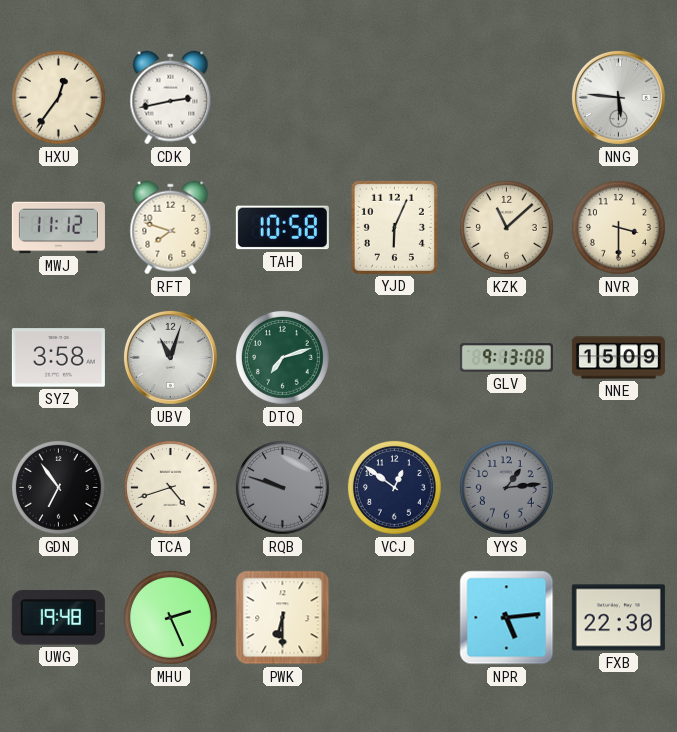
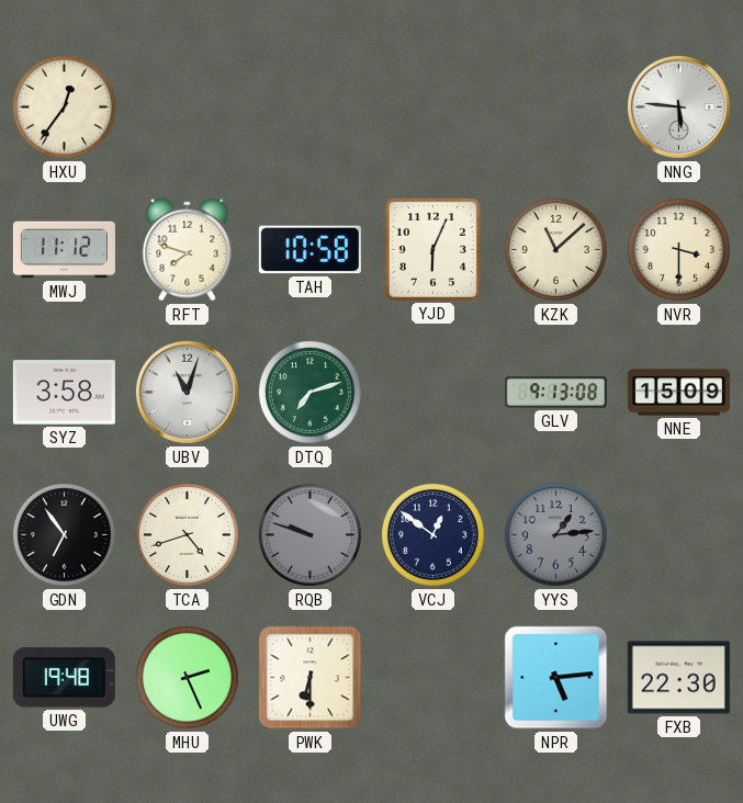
CDK: 2:43 -> none (171, 98)
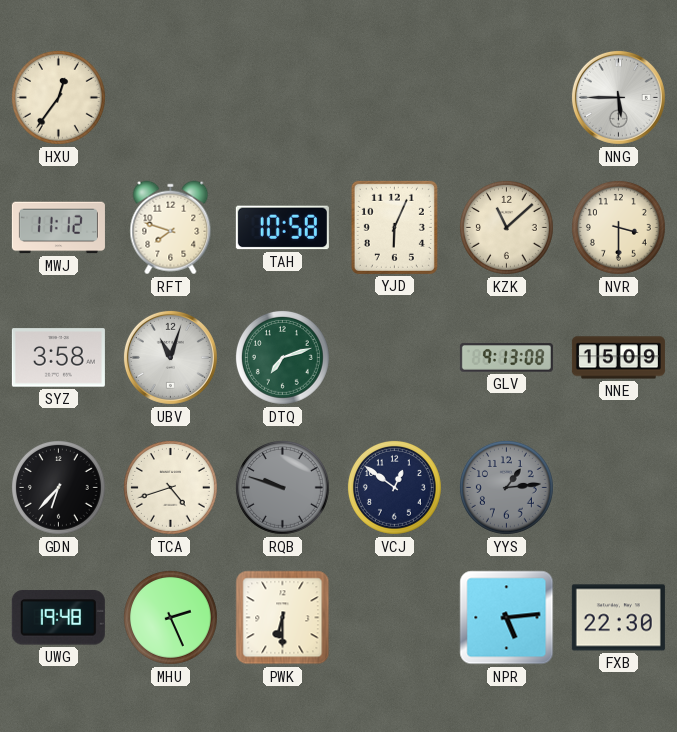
NNG: 5:46 -> 5:45 (618, 97)
GDN: 6:54 -> 6:37 (58, 487)
